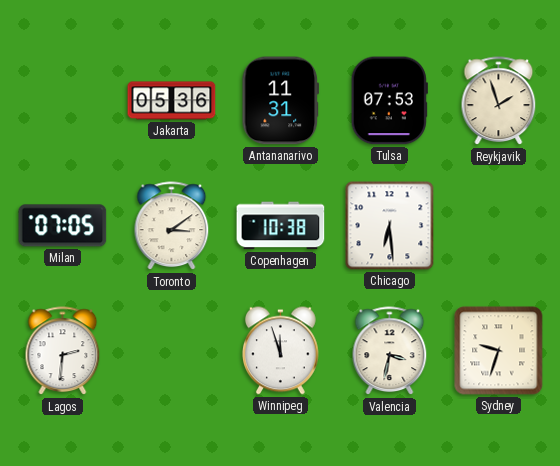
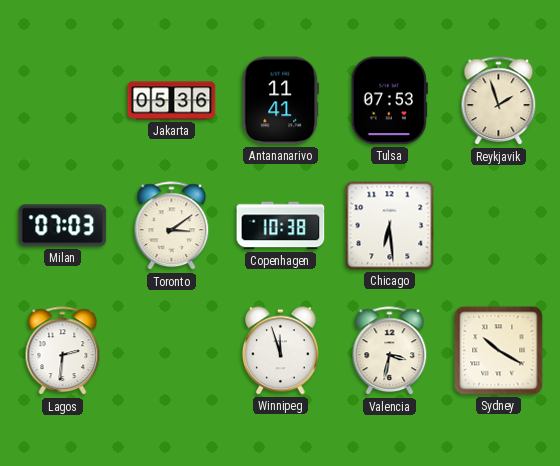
Antananarivo: 11:31 -> 11:41 (281, 101)
Milan: 07:05 -> 07:03 (63, 226)
Sydney: 9:33 -> 10:20 (499, 351)
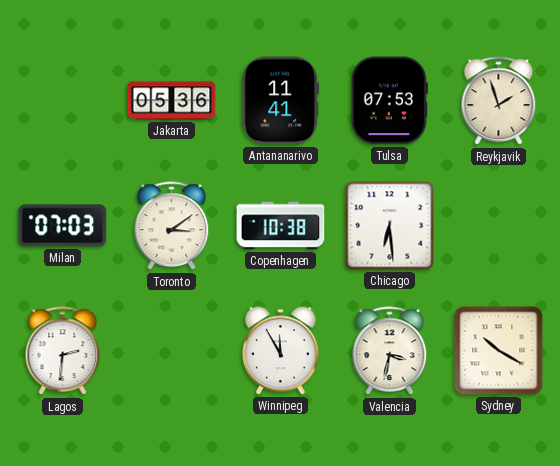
Winnipeg: 11:57 -> 11:55 (281, 351)
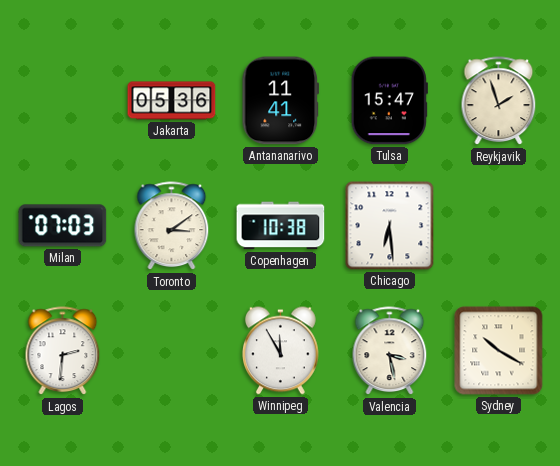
Tulsa: 07:53 -> 15:47 (389, 101)
Valencia: 3:32 -> 3:28 (390, 351)
